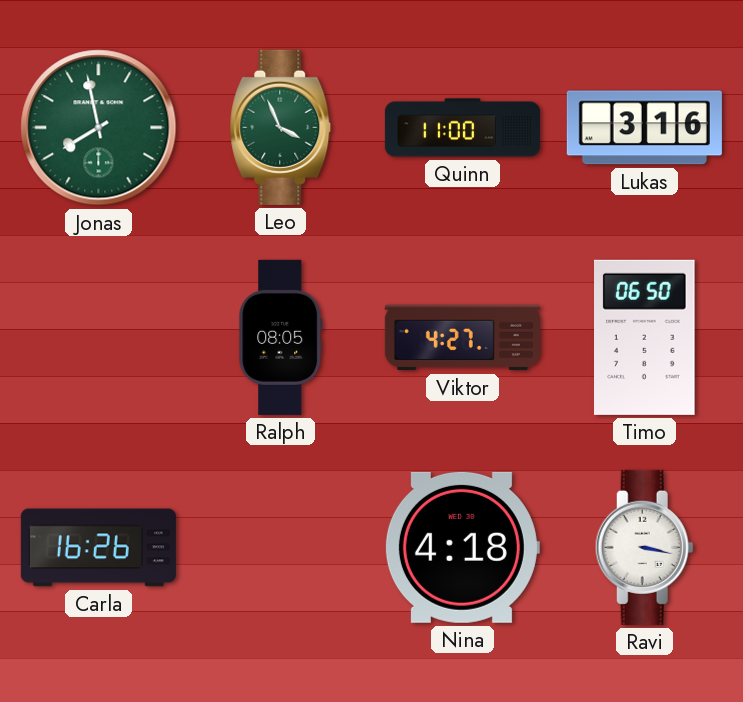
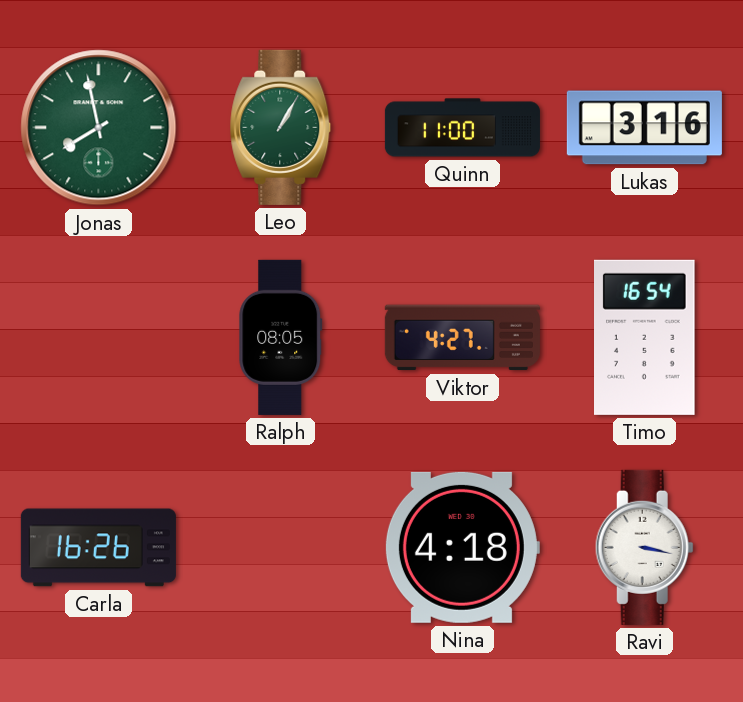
Leo: 3:56 -> 1:05 (281, 127)
Timo: 06:50 -> 16:54 (645, 337)
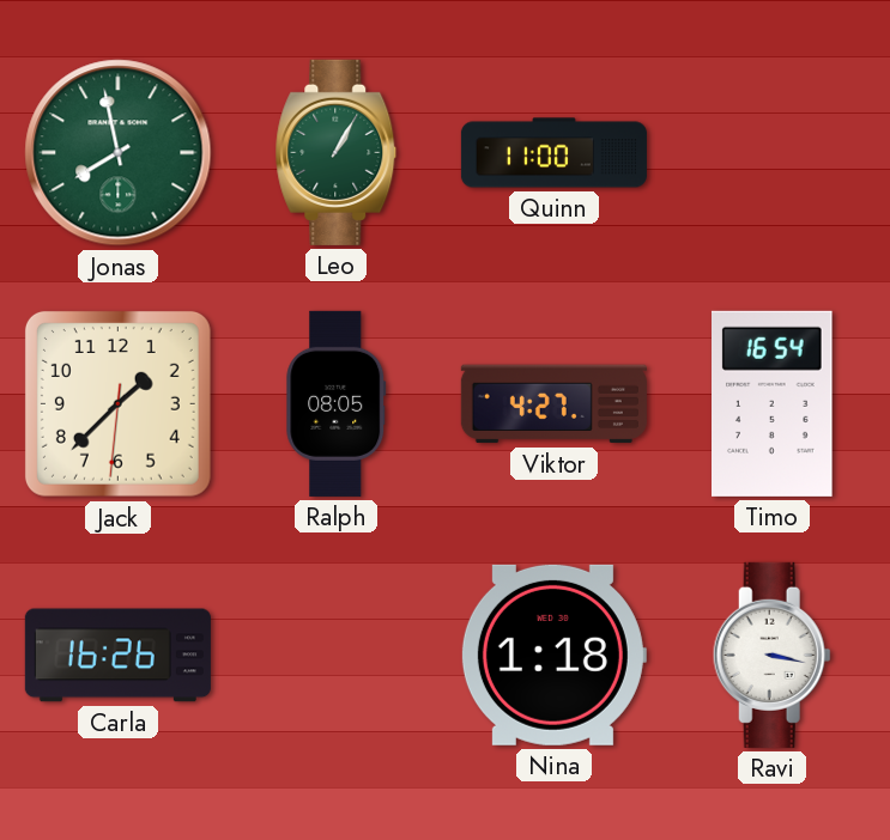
Lukas: 3:16 -> none (644, 128)
Jack: none -> 1:37 (117, 403)
Nina: 4:18 -> 1:18 (553, 655)
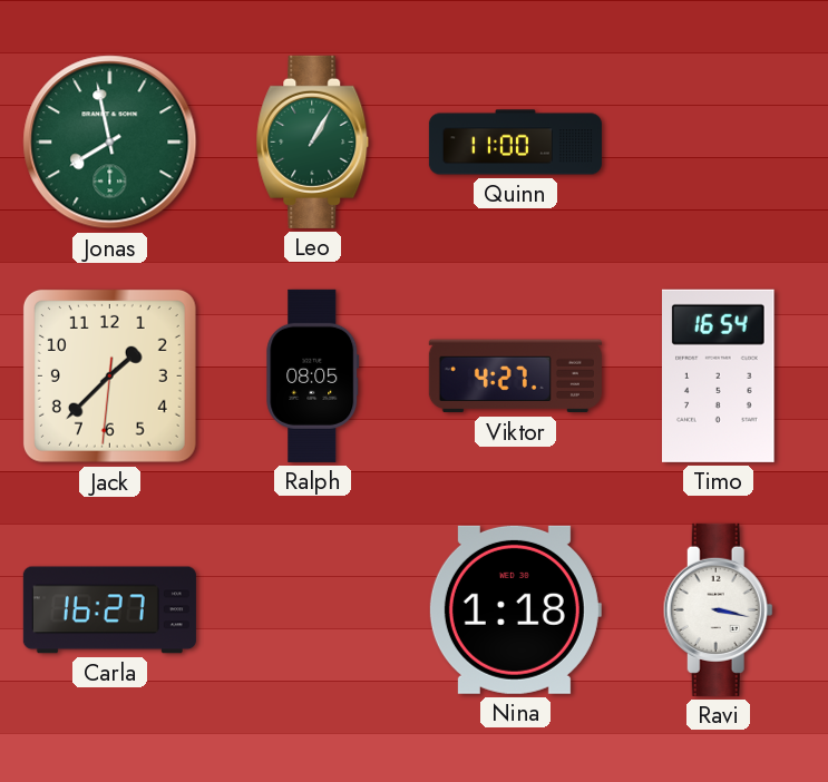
Carla: 16:26 -> 16:27 (109, 610)
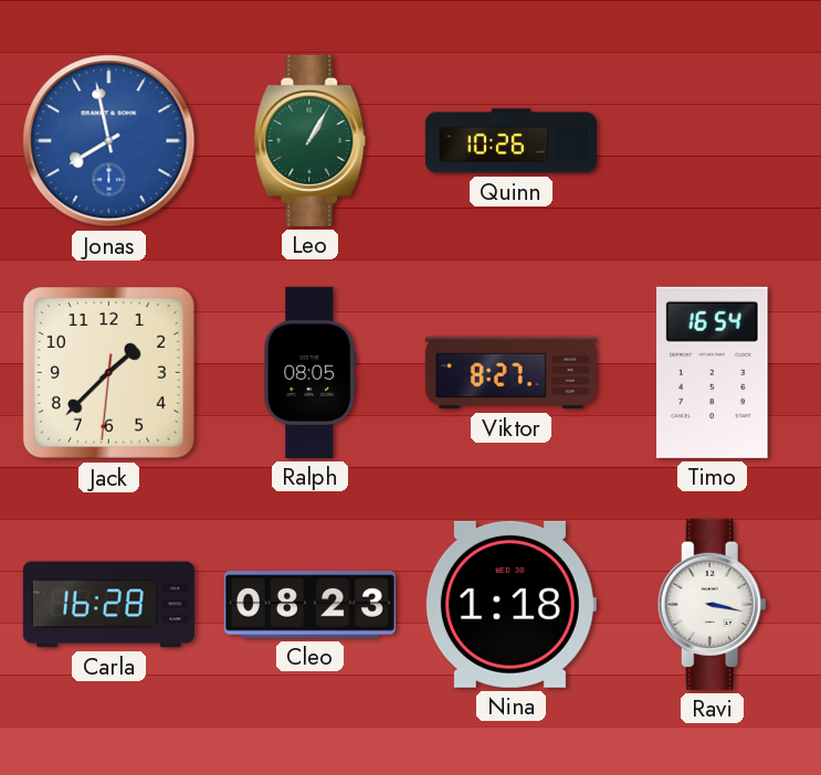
Jonas dial: green -> blue (109, 141)
Quinn: 11:00 -> 10:26 (511, 141)
Viktor: 4:27 -> 8:27 (511, 373)
Carla: 16:27 -> 16:28 (108, 605)
Cleo: none -> 08:23 (309, 605)
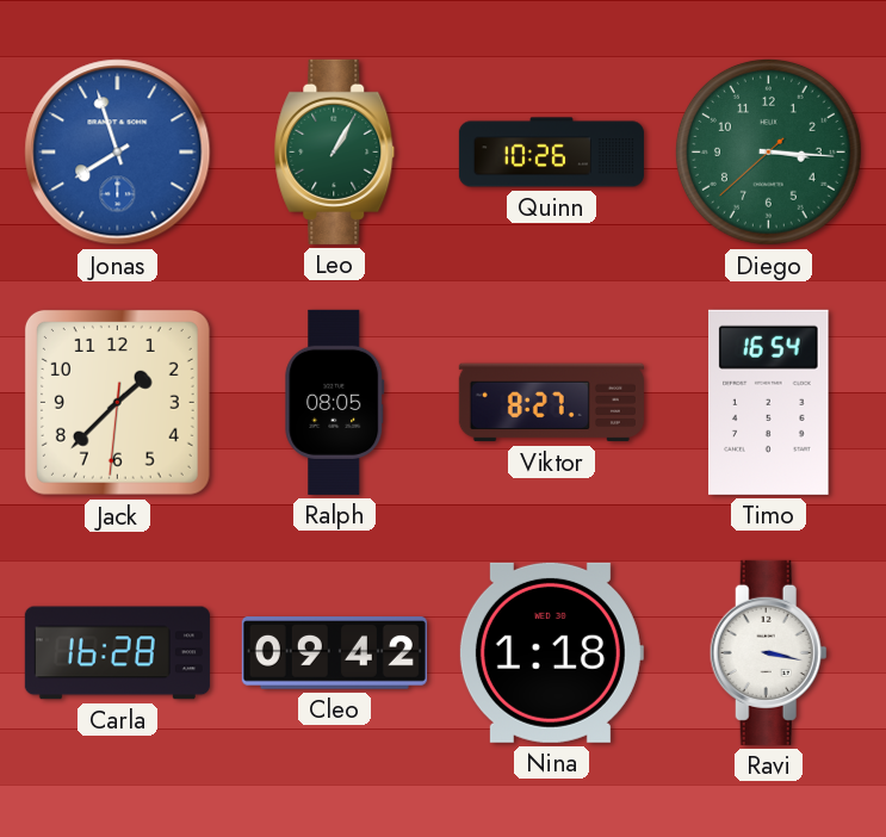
Jonas: 7:58 -> 7:57 (118, 153)
Diego: none -> 3:15 (768, 151)
Cleo: 08:23 -> 09:42 (334, 653)
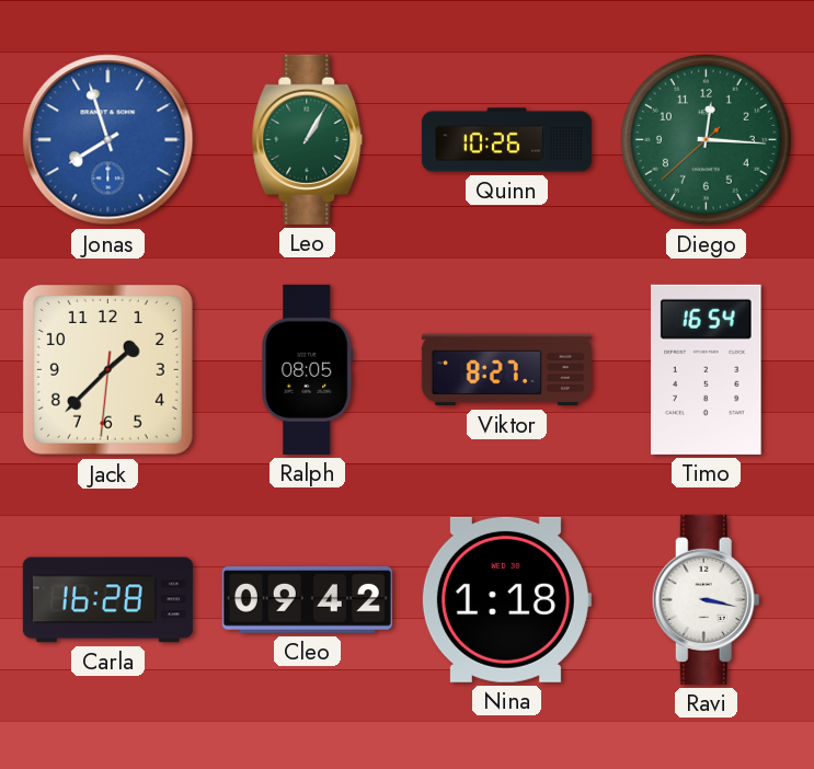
Diego: 3:15 -> 12:15 (706, 139)
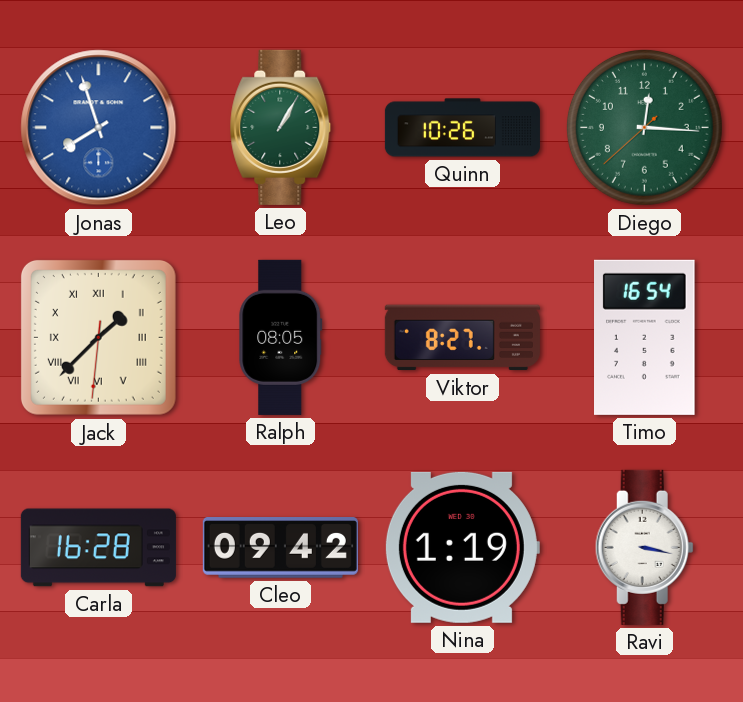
Jack numerals: Arabic -> Roman (98, 337)
Nina: 1:18 -> 1:19 (462, 547)
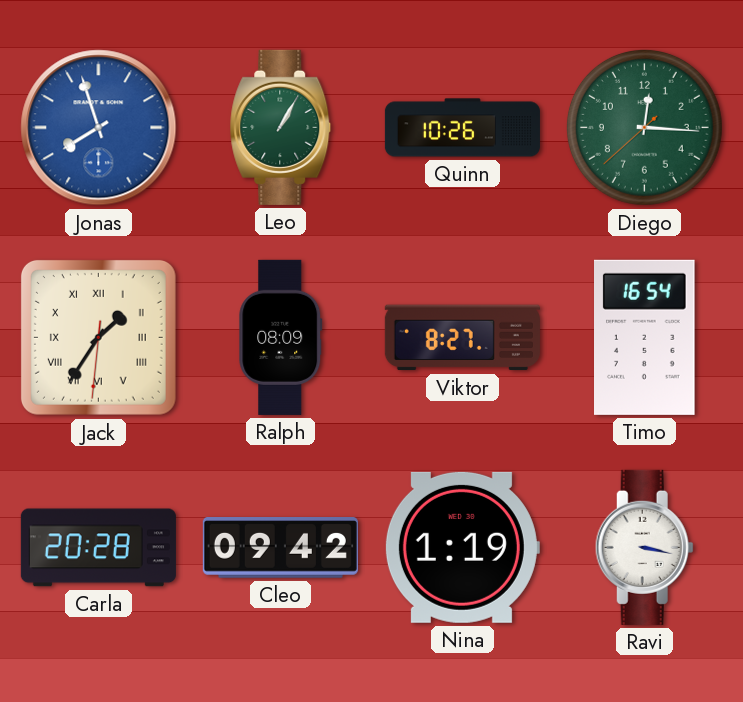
Jack: 1:37 -> 1:35 (98, 337)
Ralph: 08:05 -> 08:09 (281, 337)
Carla: 16:28 -> 20:28 (98, 548)
